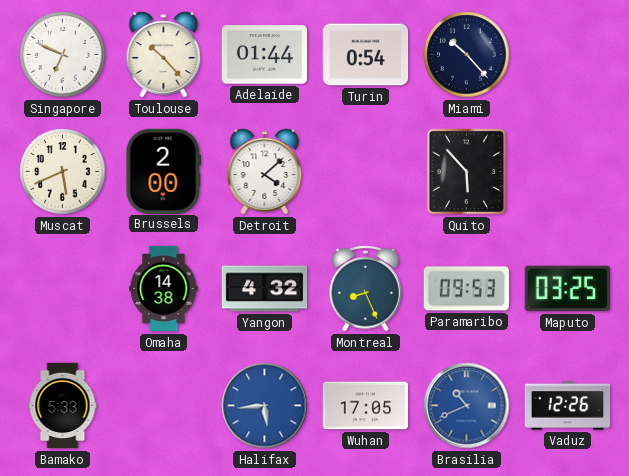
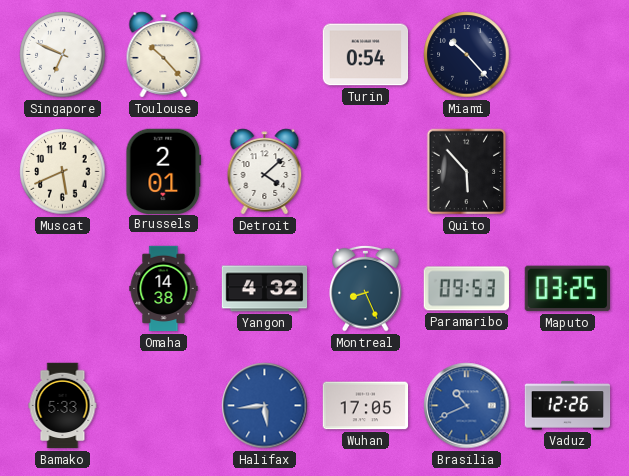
Adelaide: 01:44 -> none (264, 55)
Brussels: 2:00 -> 2:01 (164, 171)
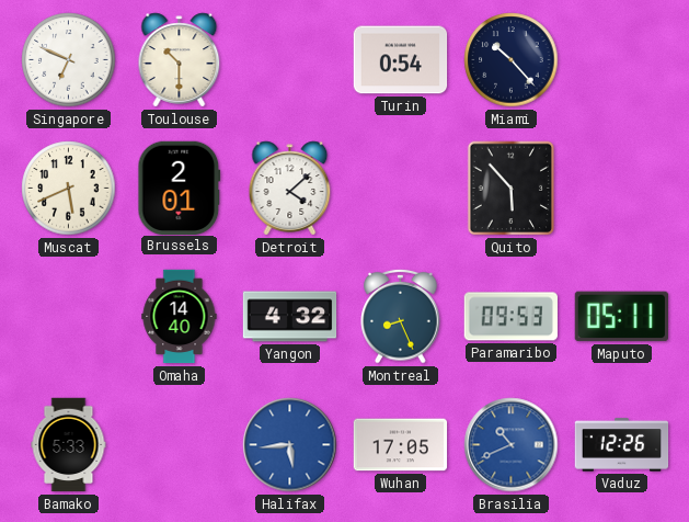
Toulouse: 10:23 -> 10:30 (180, 60)
Omaha: 14:38 -> 14:40 (180, 317)
Maputo: 03:25 -> 05:11 (621, 317)
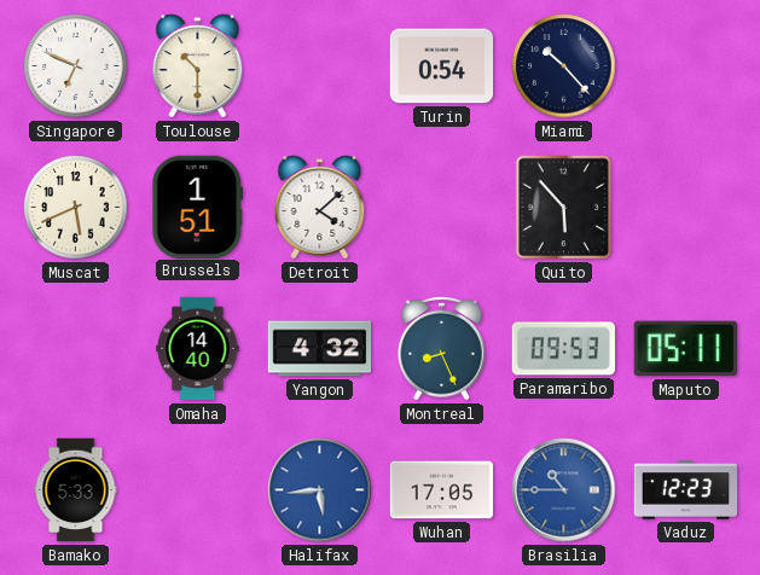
Brussels: 2:01 -> 1:51 (198, 207)
Brasilia: 10:41 -> 10:45 (564, 490)
Vaduz: 12:26 -> 12:23 (686, 490)
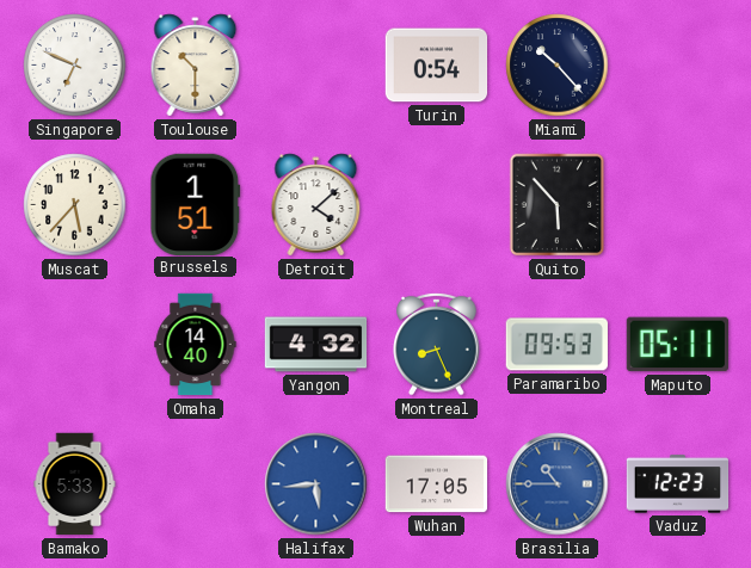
Muscat: 5:41 -> 5:37 (75, 205)
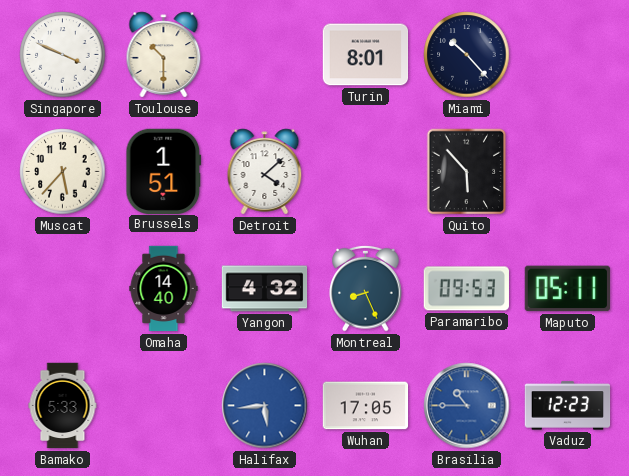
Singapore: 6:49 -> 3:49 (63, 55)
Turin: 0:54 -> 8:01 (366, 55)
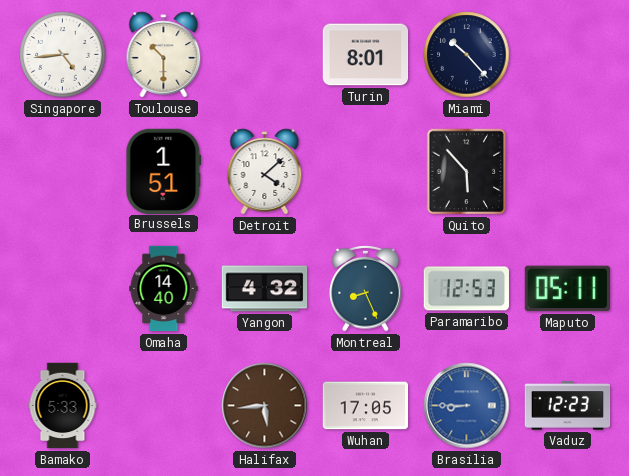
Singapore: 3:49 -> 4:44 (63, 55)
Muscat: 5:37 -> none (63, 172)
Paramaribo: 09:53 -> 12:53 (466, 289)
Halifax dial: blue -> brown (265, 406)
Brasilia: 10:45 -> 8:45 (467, 406)
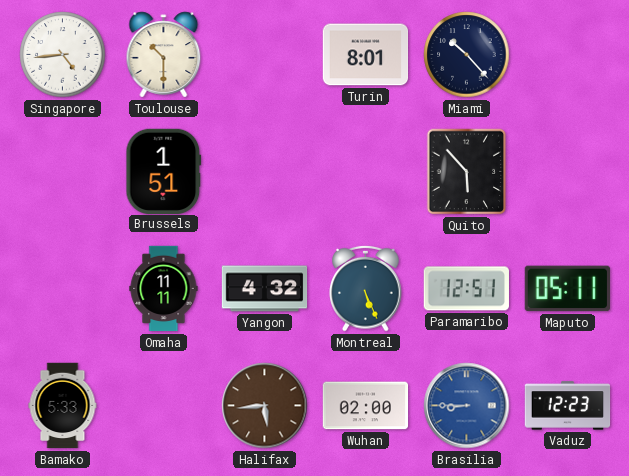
Detroit: 4:08 -> none (265, 172)
Omaha: 14:40 -> 11:11 (164, 289)
Montreal: 8:26 -> 5:26 (366, 288)
Paramaribo: 12:53 -> 12:51 (466, 289)
Wuhan: 17:05 -> 02:00 (366, 406)
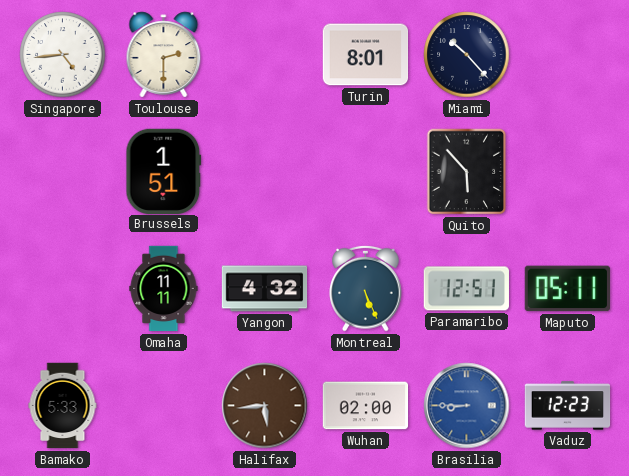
Toulouse: 10:30 -> 2:30 (164, 55)
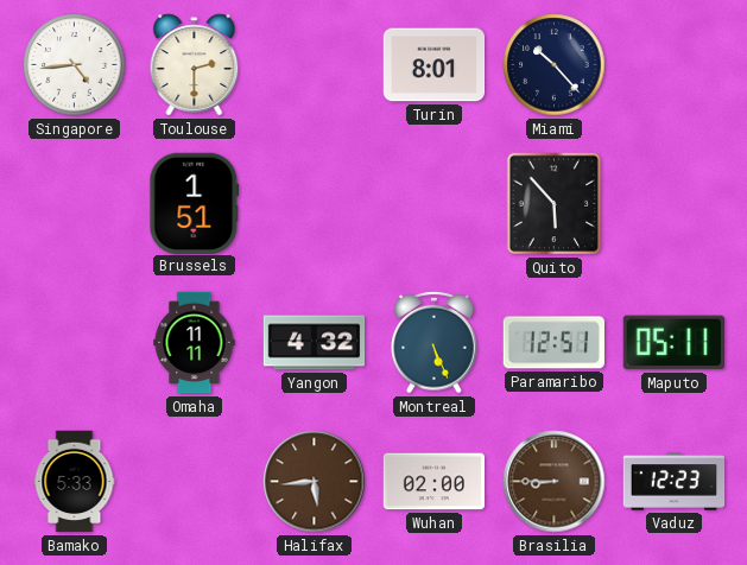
Brasilia dial: blue -> brown (555, 482)
